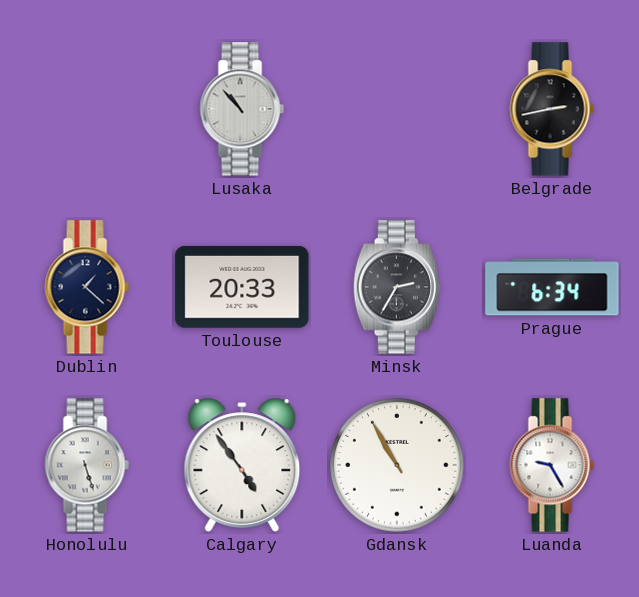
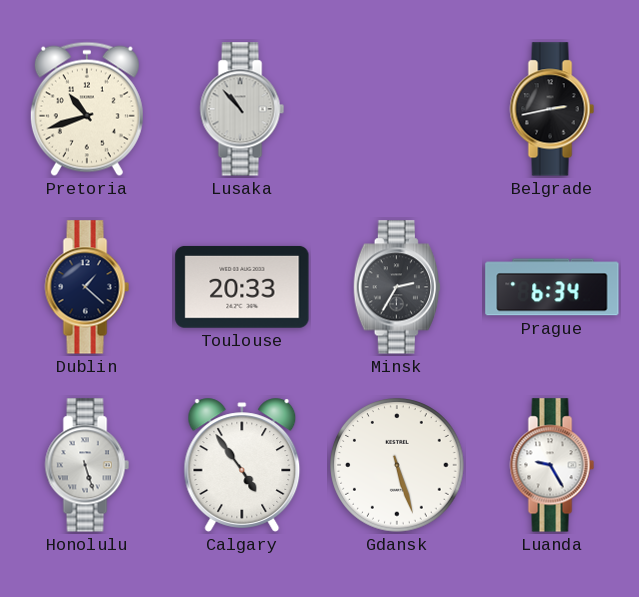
Pretoria: none -> 10:42 (87, 109)
Gdansk: 10:55 -> 5:27 (398, 466)
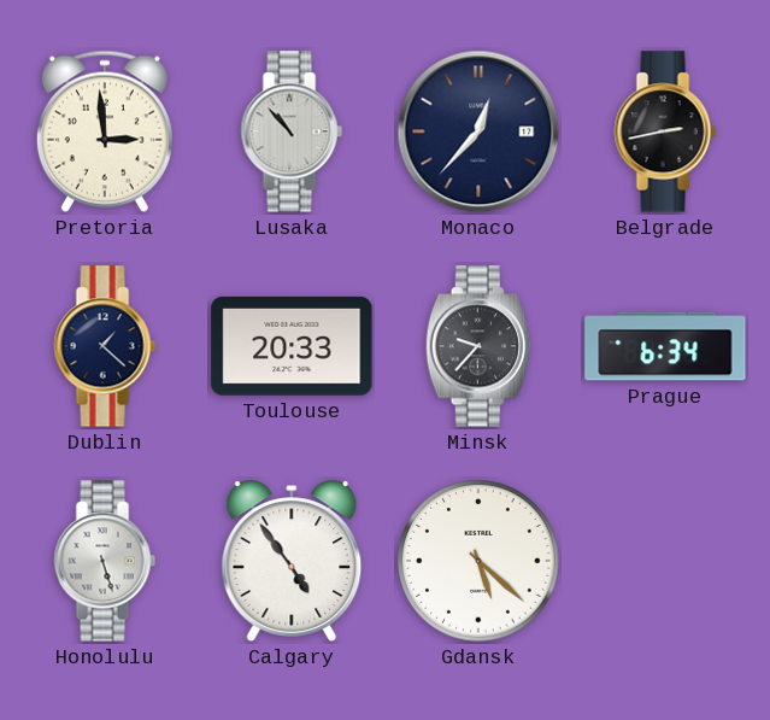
Pretoria: 10:42 -> 2:59 (105, 131)
Monaco: none -> 12:37 (478, 131)
Minsk: 2:35 -> 9:37 (478, 346)
Gdansk: 5:27 -> 5:22 (480, 562)
Luanda: 9:25 -> none (552, 465)
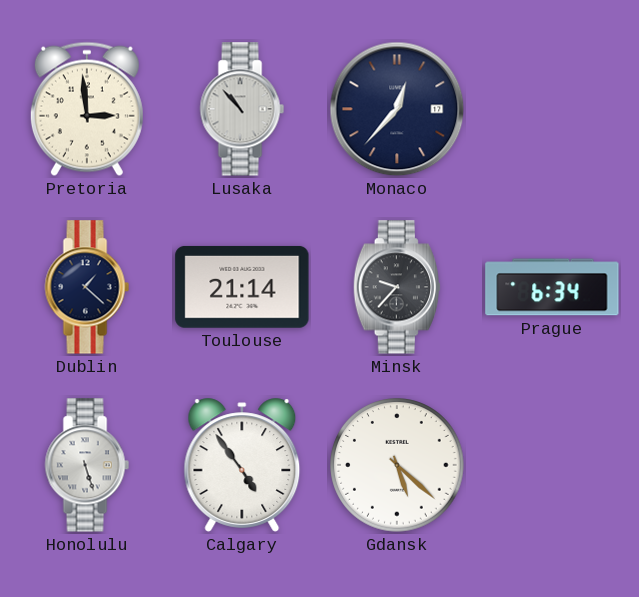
Belgrade: 2:43 -> none (665, 131)
Toulouse: 20:33 -> 21:14 (242, 287)
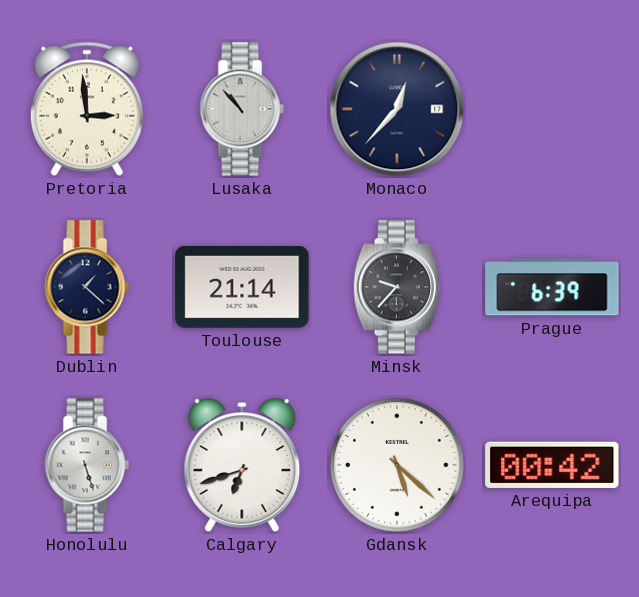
Prague: 6:34 -> 6:39 (552, 287)
Calgary: 4:54 -> 6:42 (242, 465)
Arequipa: none -> 00:42 (552, 465)
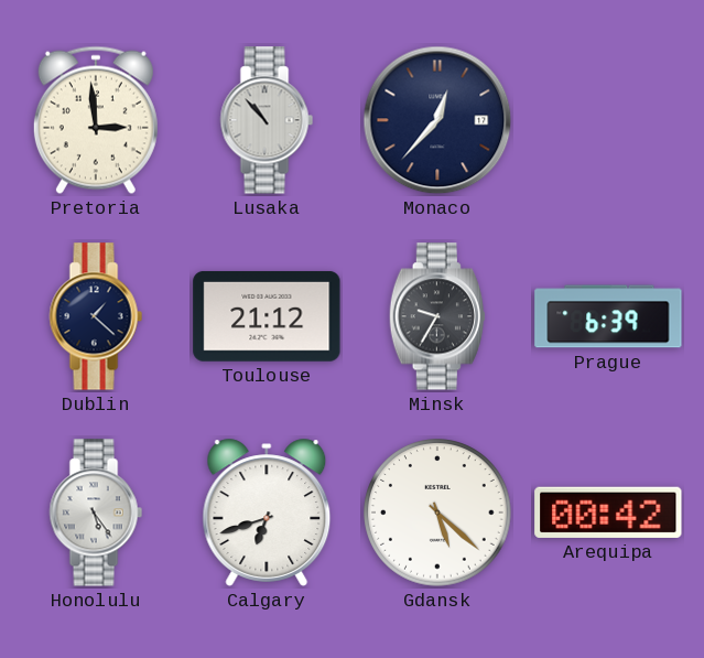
Toulouse: 21:14 -> 21:12 (267, 316)
Minsk: 9:37 -> 9:35 (437, 316)
Honolulu: 5:27 -> 5:24 (96, 513)
